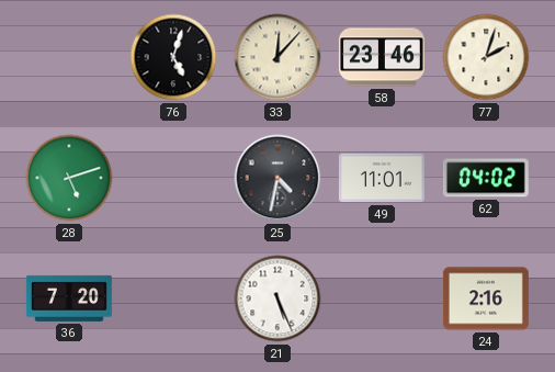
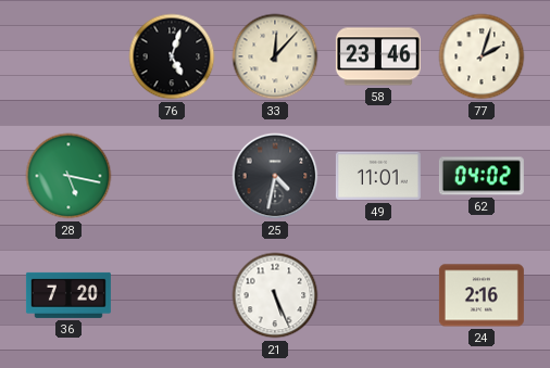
28: 5:12 -> 5:17 (68, 176)
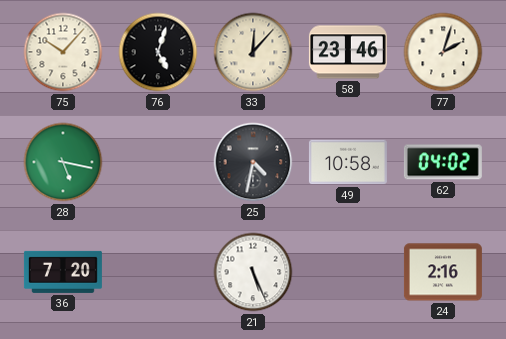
75: none -> 10:07 (63, 52)
49: 11:01 -> 10:58 (348, 162)
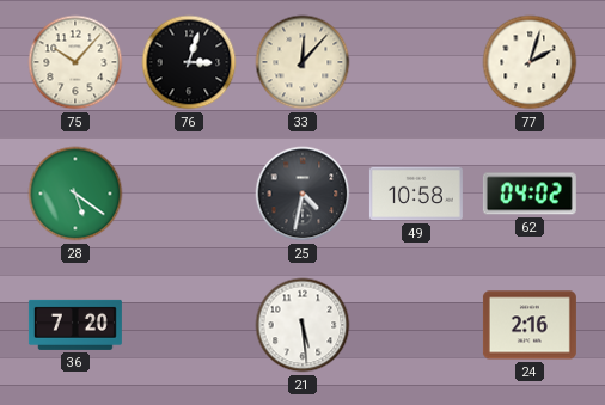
76: 5:03 -> 3:03 (189, 62)
58: 23:46 -> none (348, 52)
28: 5:17 -> 5:21 (75, 194)
21: 5:26 -> 5:29 (302, 325)
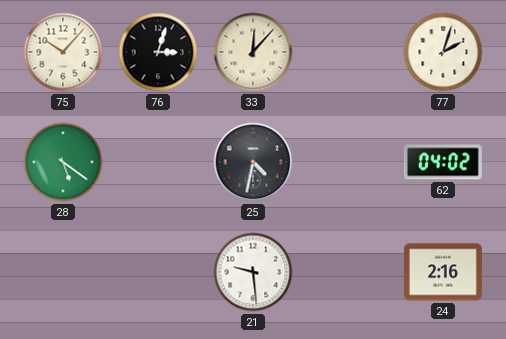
49: 10:58 -> none (416, 194)
36: 7:20 -> none (75, 325)
21: 5:29 -> 9:29 (253, 272)
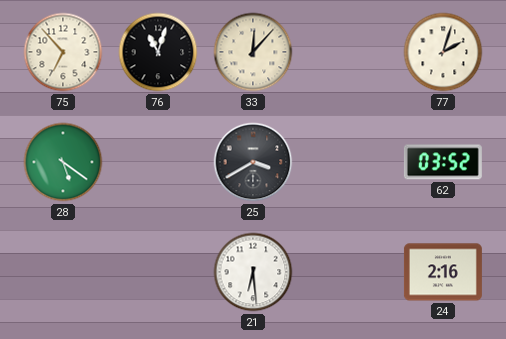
75: 10:07 -> 6:53 (63, 52)
76: 3:03 -> 11:03 (158, 52)
25: 4:32 -> 3:40 (253, 162)
62: 04:02 -> 03:52 (443, 162)
21: 9:29 -> 6:29 (253, 272)
